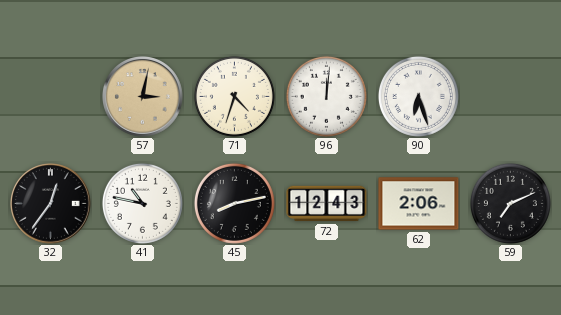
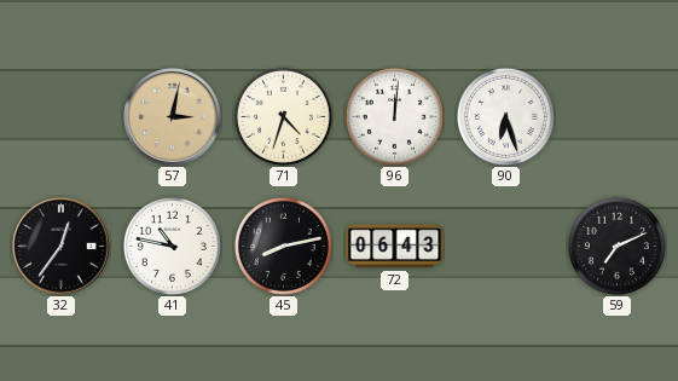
72: 12:43 -> 06:43 (395, 247)
62: 2:06 -> none (419, 204)
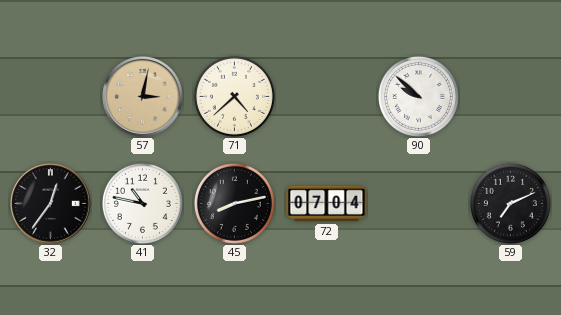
71: 4:33 -> 4:38 (234, 96)
96: 12:01 -> none (394, 116)
90: 6:27 -> 9:52 (418, 96)
72: 06:43 -> 07:04 (327, 204)
